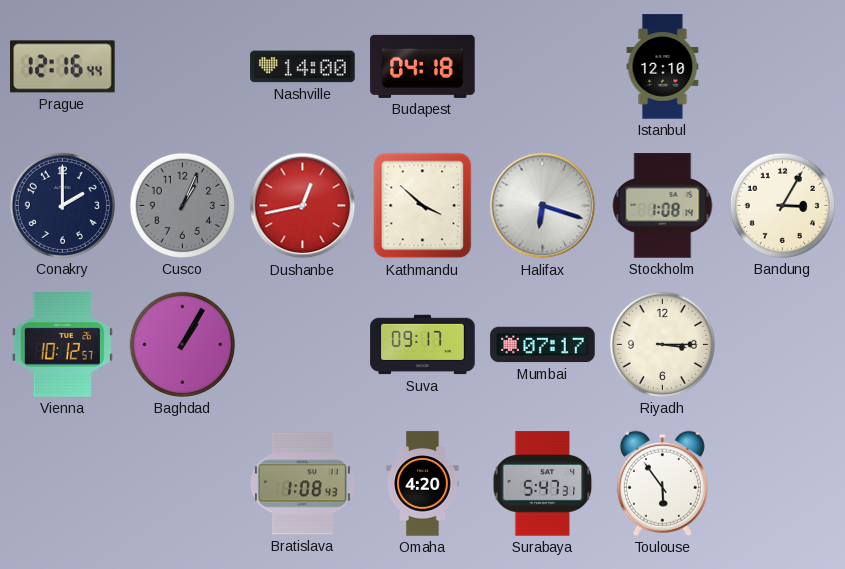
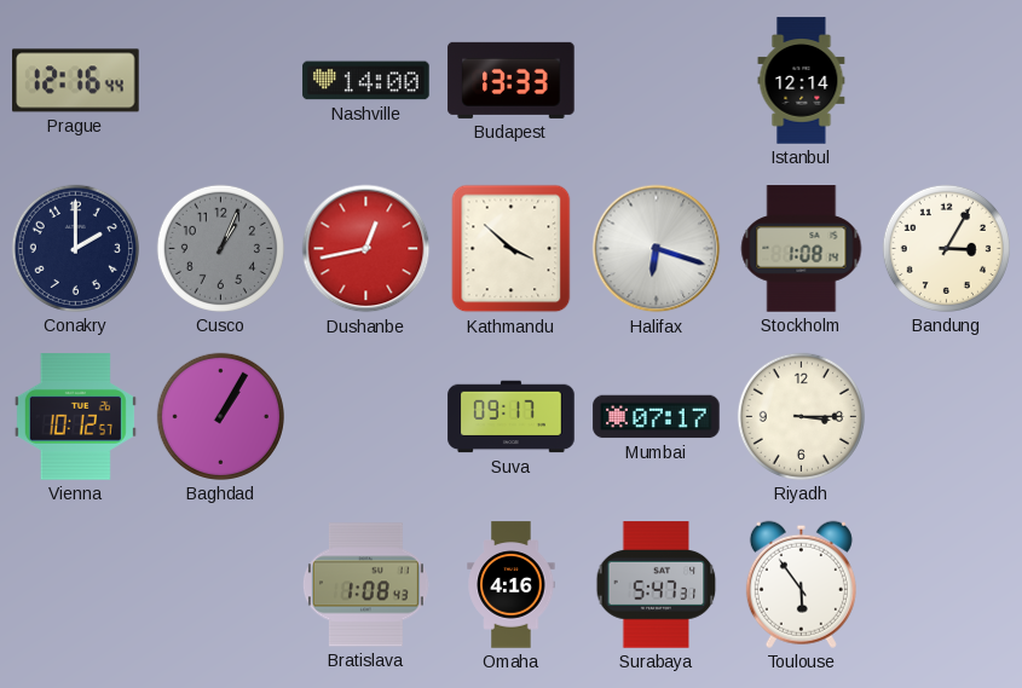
Budapest: 04:18 -> 13:33 (512, 80)
Istanbul: 12:10 -> 12:14 (802, 81)
Omaha: 4:20 -> 4:16 (512, 585)
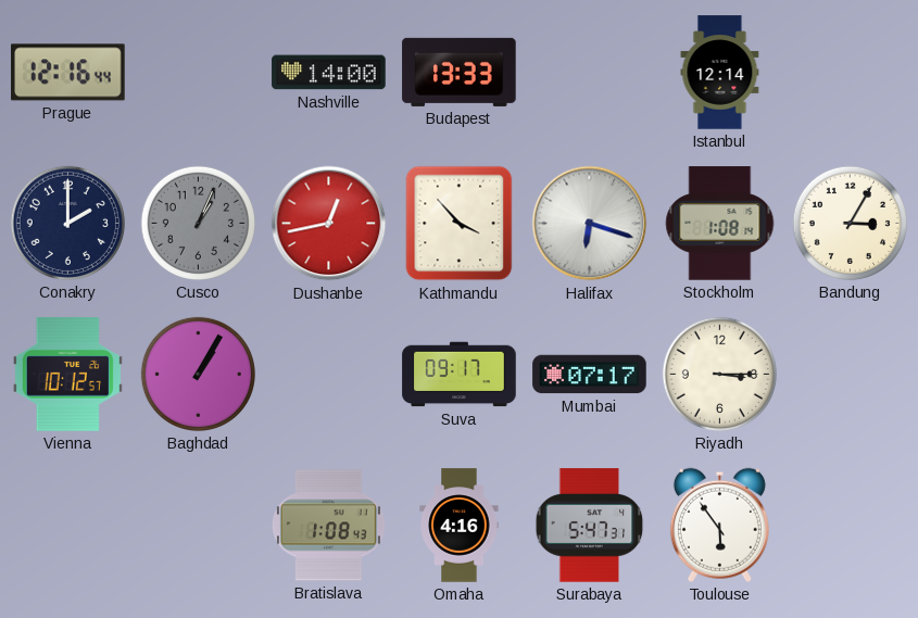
Kathmandu: 3:52 -> 3:53 (460, 224)
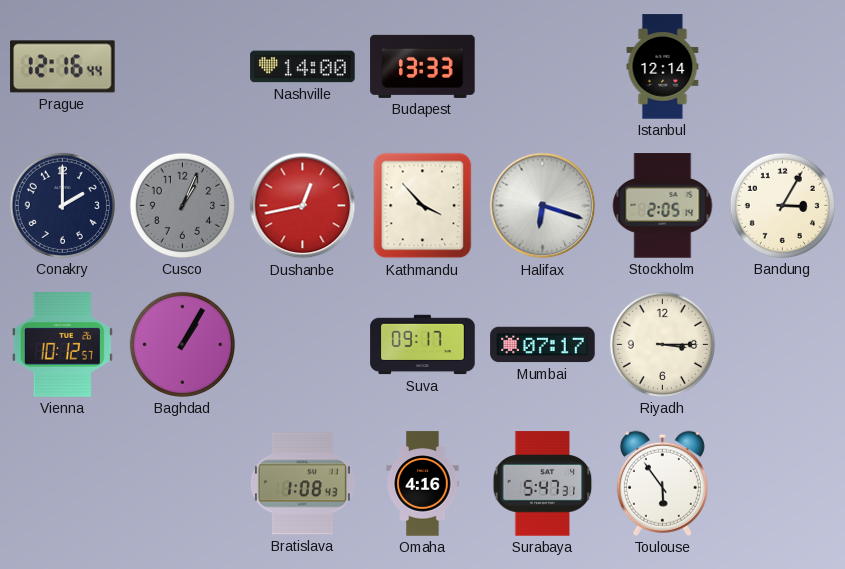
Stockholm: 1:08 -> 2:05 (663, 206)
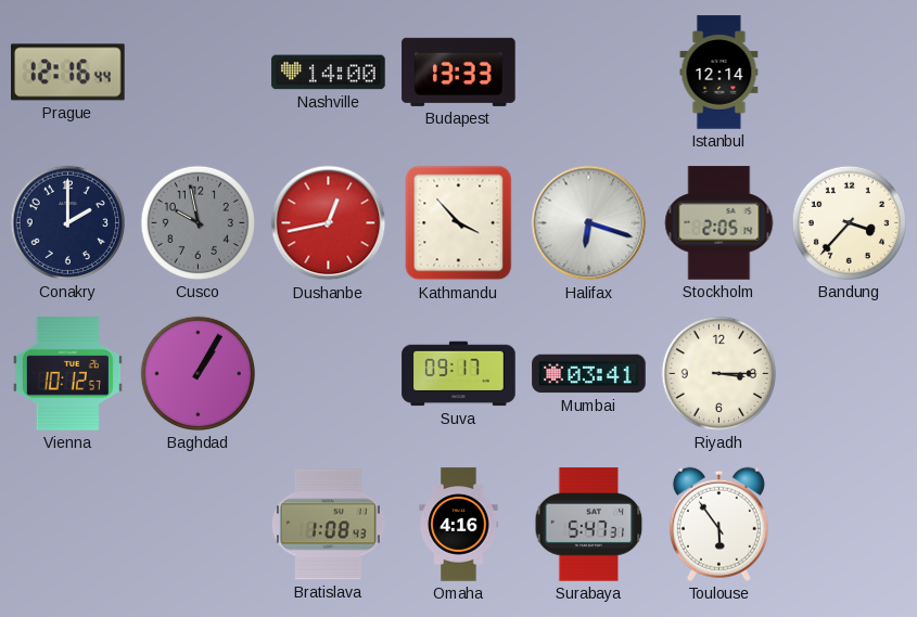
Cusco: 1:04 -> 9:58 (198, 222)
Bandung: 3:05 -> 3:37 (849, 222)
Mumbai: 07:17 -> 03:41 (589, 374)
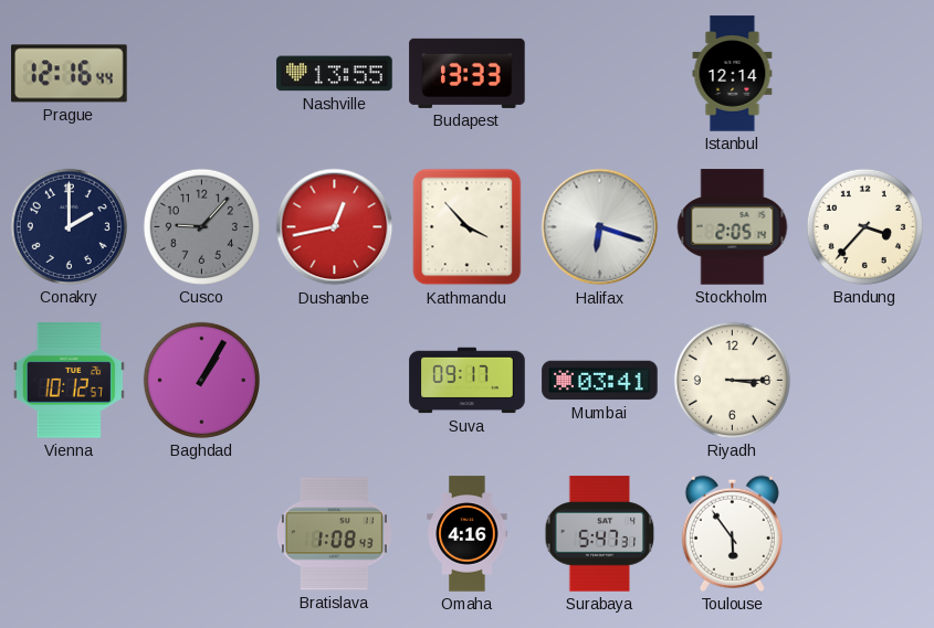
Nashville: 14:00 -> 13:55 (335, 74)
Cusco: 9:58 -> 9:07 (201, 226)
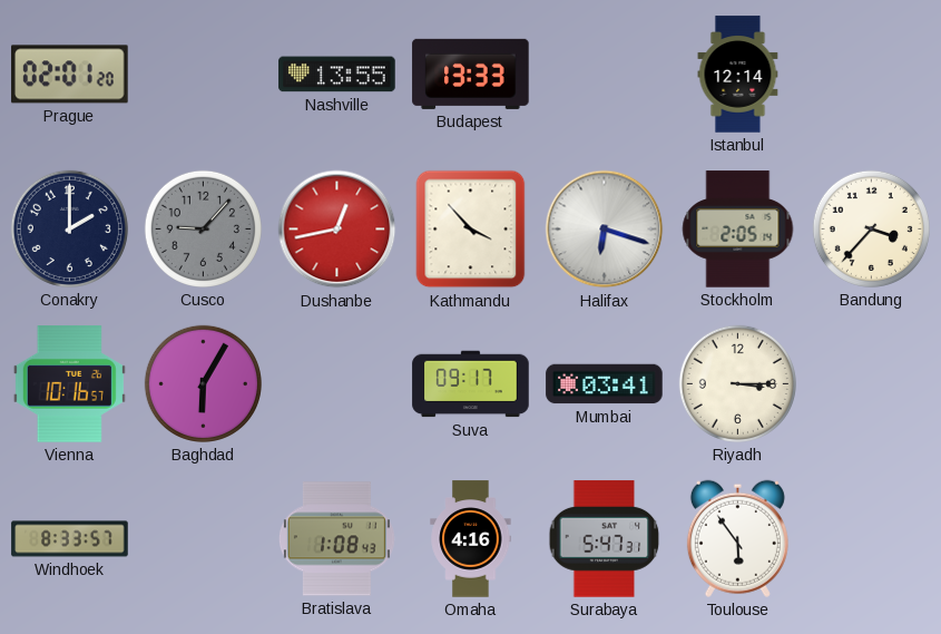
Prague: 12:16 -> 02:01 (70, 75)
Vienna: 10:12 -> 10:16 (69, 384)
Baghdad: 1:05 -> 6:05 (203, 383)
Windhoek: none -> 8:33 (70, 539)
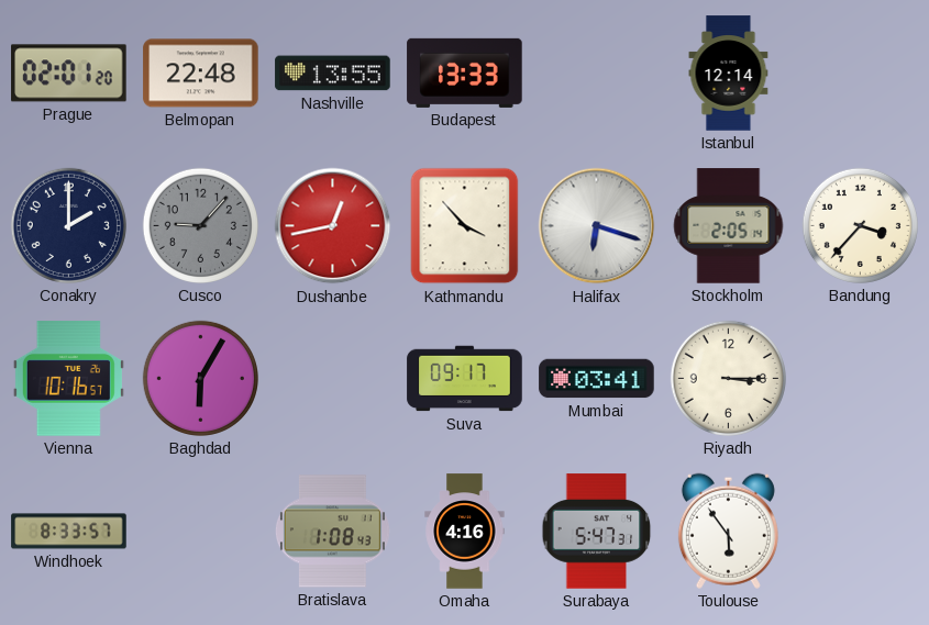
Belmopan: none -> 22:48 (201, 74)
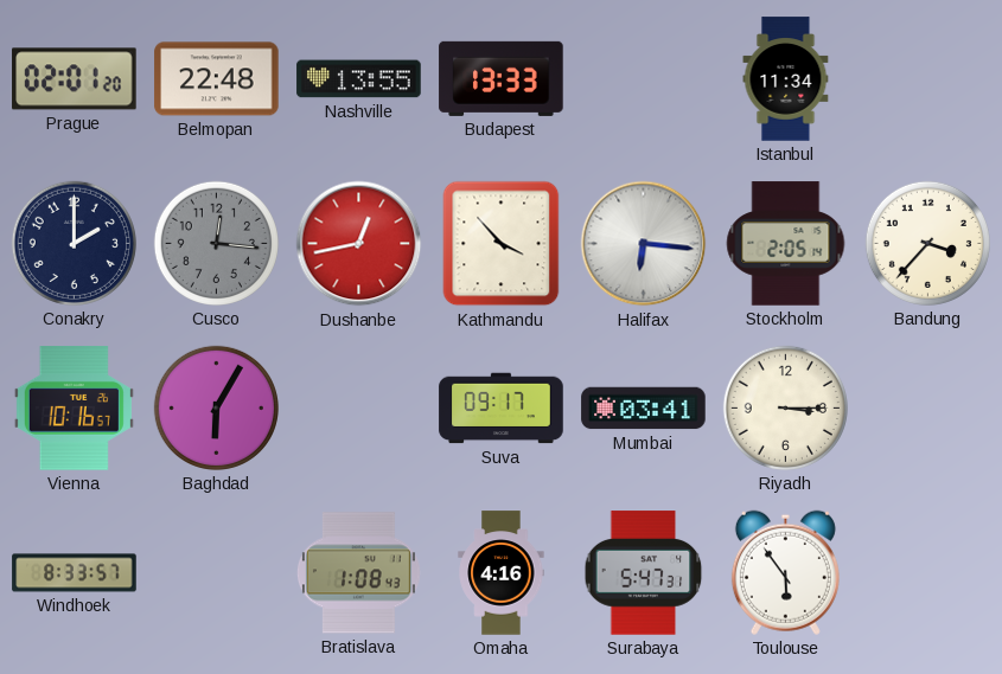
Istanbul: 12:14 -> 11:34 (786, 79)
Cusco: 9:07 -> 12:16 (216, 243)
Halifax: 6:18 -> 6:16 (644, 244)
